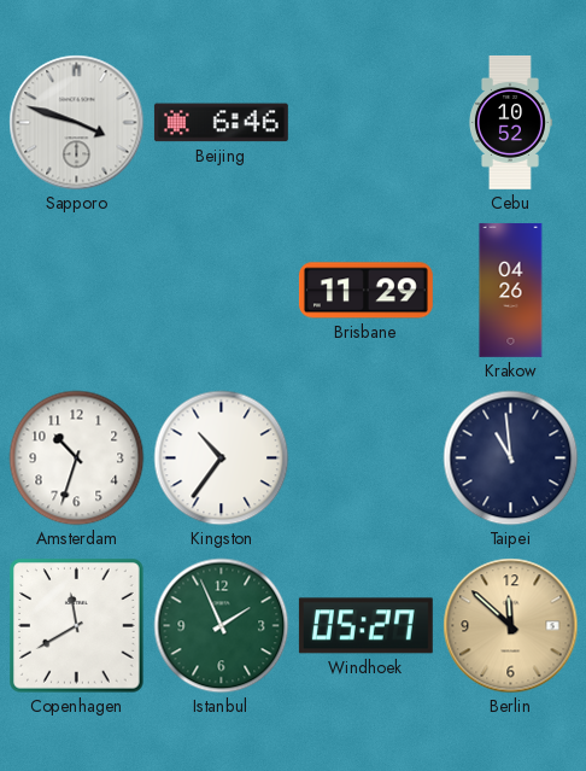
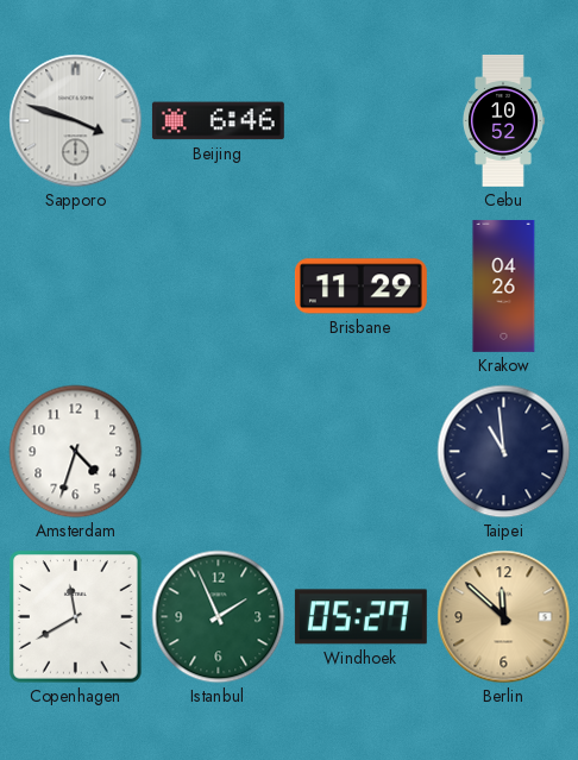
Amsterdam: 10:33 -> 4:33 (76, 452)
Kingston: 10:36 -> none (222, 458)
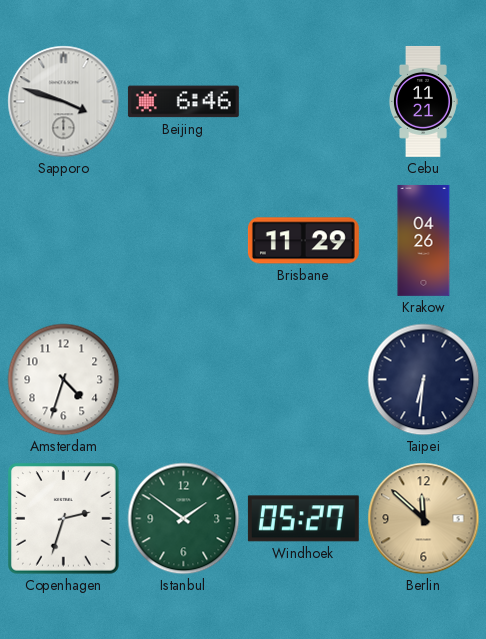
Cebu: 10:52 -> 11:21 (423, 101)
Taipei: 10:59 -> 6:31 (424, 380)
Copenhagen: 11:40 -> 2:33 (64, 519)
Istanbul: 1:56 -> 1:51 (184, 519)
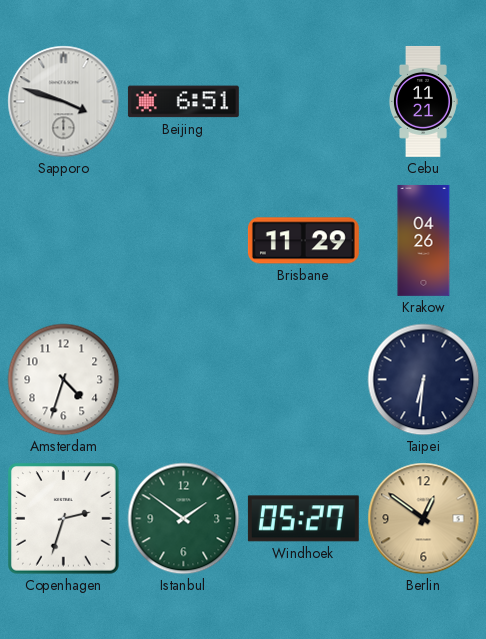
Beijing: 6:46 -> 6:51 (183, 102)
Berlin: 11:52 -> 12:51 (424, 519)
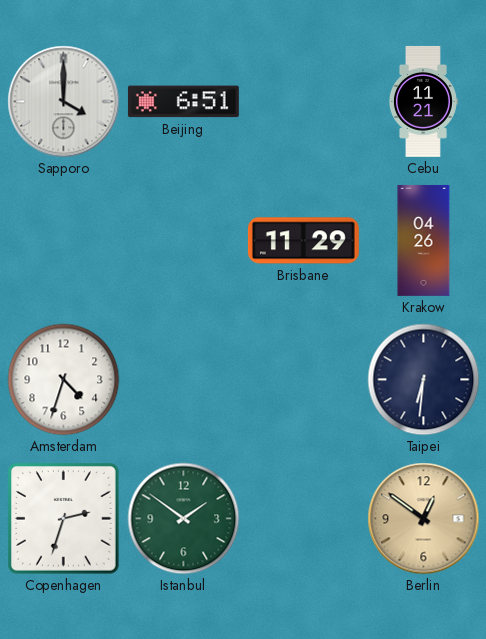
Sapporo: 3:48 -> 4:00 (64, 102)
Windhoek: 05:27 -> none (303, 519)
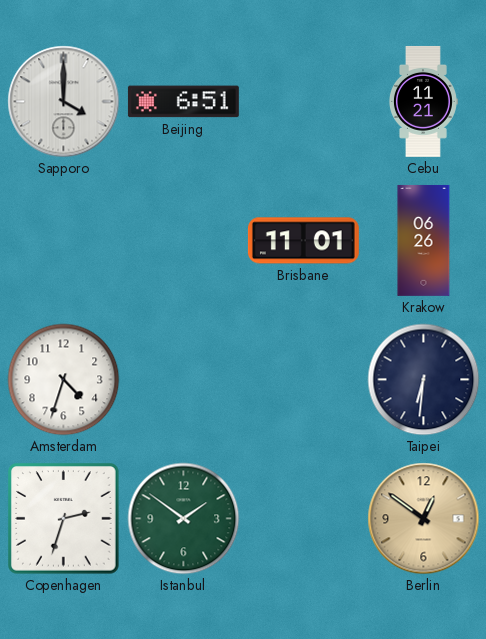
Brisbane: 11:29 -> 11:01 (303, 241)
Krakow: 04:26 -> 06:26 (424, 240)
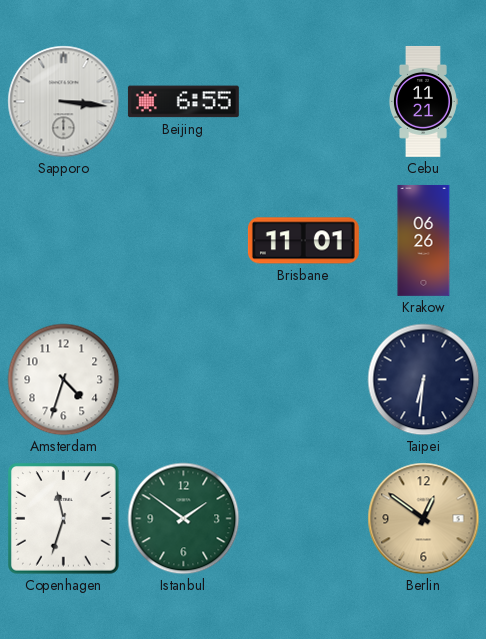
Sapporo: 4:00 -> 3:16 (64, 102)
Beijing: 6:51 -> 6:55 (183, 102)
Copenhagen: 2:33 -> 11:33 (64, 519)
